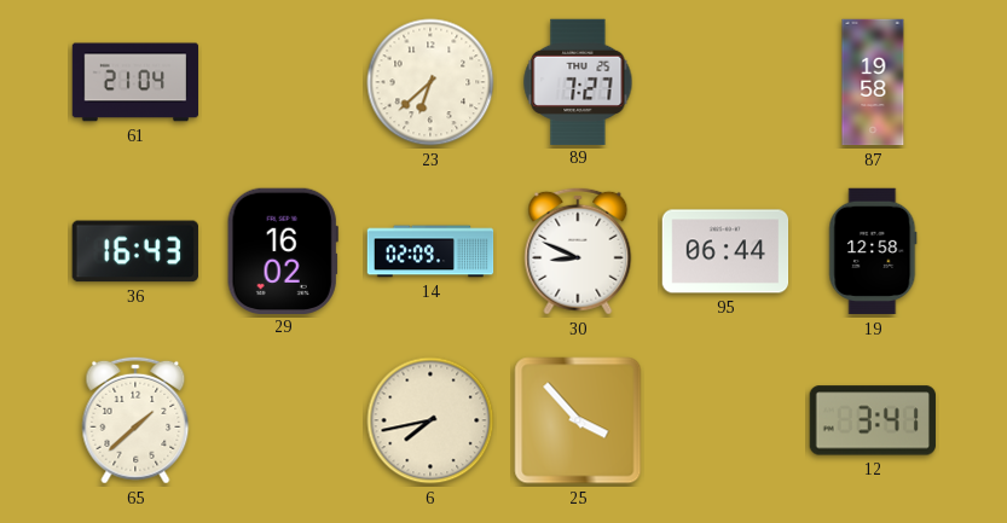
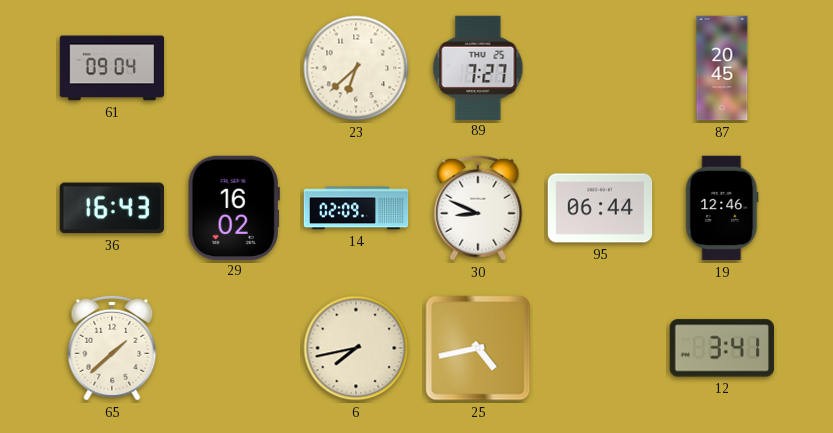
61: 21:04 -> 09:04 (112, 68)
87: 19:58 -> 20:45 (722, 68)
19: 12:58 -> 12:46 (722, 208)
25: 3:53 -> 4:43 (478, 348)
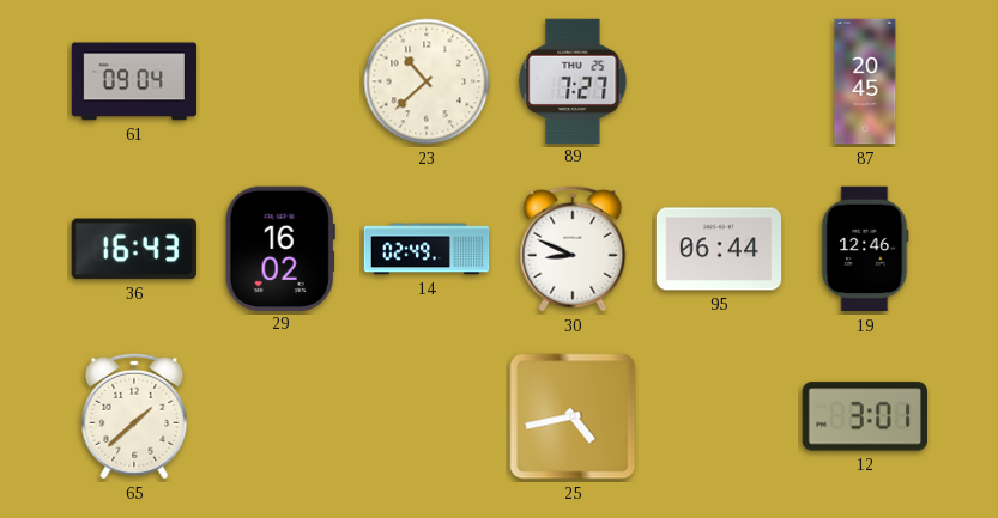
23: 6:38 -> 10:38 (427, 81)
14: 02:09 -> 02:49 (427, 249)
6: 7:43 -> none (356, 348)
12: 3:41 -> 3:01 (864, 416)
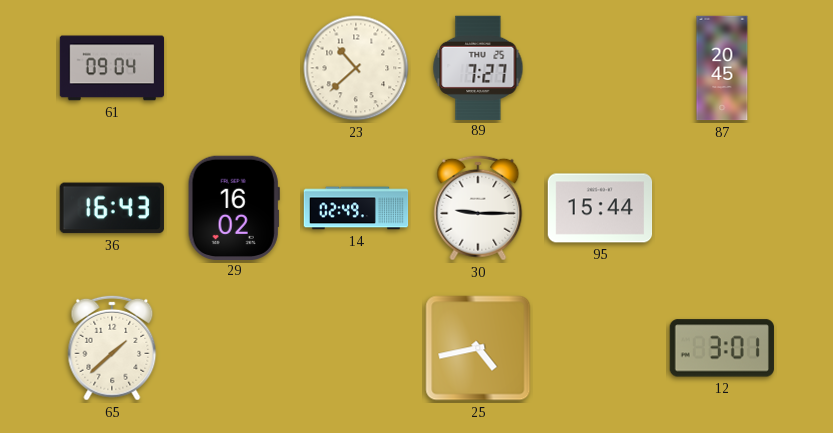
30: 8:49 -> 9:15 (478, 208)
95: 06:44 -> 15:44 (600, 208)
19: 12:46 -> none (865, 249)
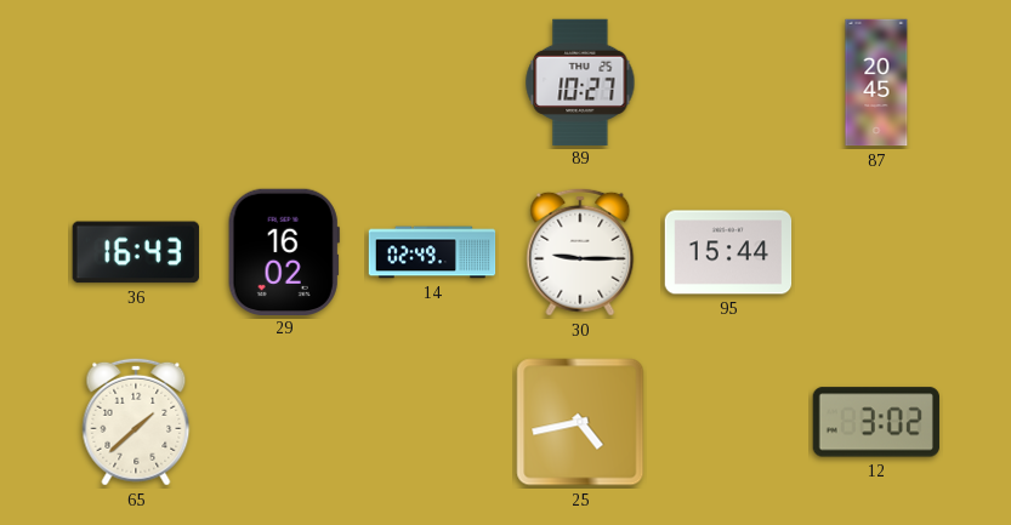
61: 09:04 -> none (112, 68)
23: 10:38 -> none (356, 68)
89: 7:27 -> 10:27 (580, 81)
12: 3:01 -> 3:02 (875, 422)
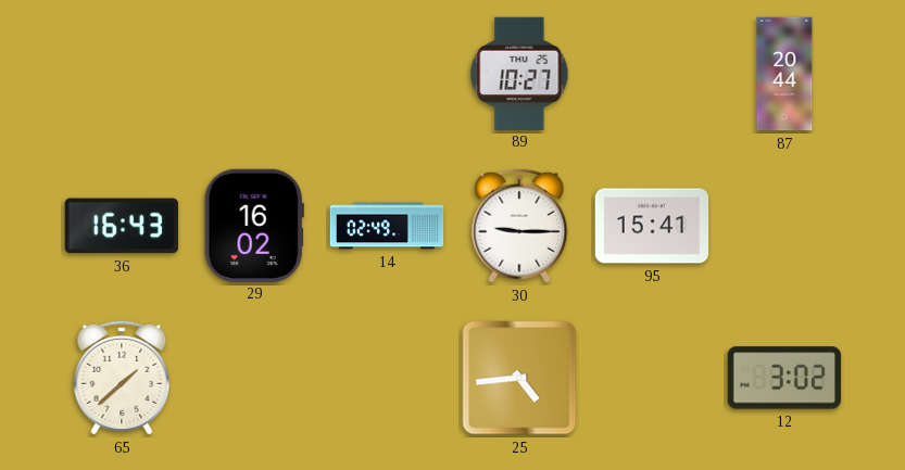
87: 20:45 -> 20:44 (784, 74)
95: 15:44 -> 15:41 (652, 226)
25: 4:43 -> 4:44 (519, 378)
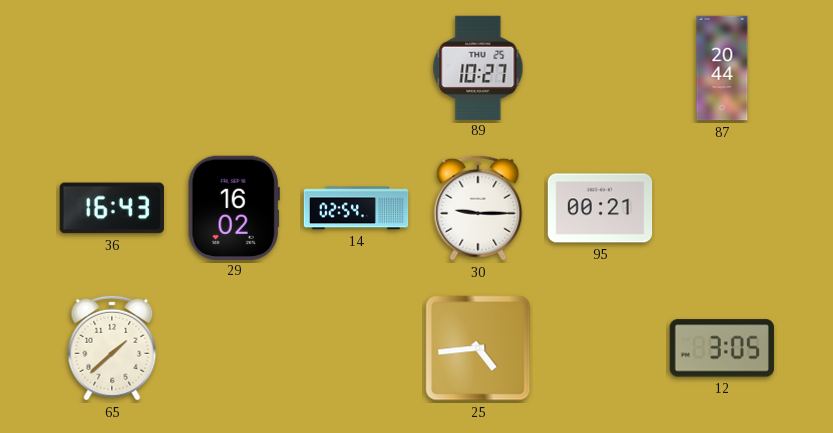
14: 02:49 -> 02:54 (356, 208)
95: 15:41 -> 00:21 (600, 208)
12: 3:02 -> 3:05 (721, 348)
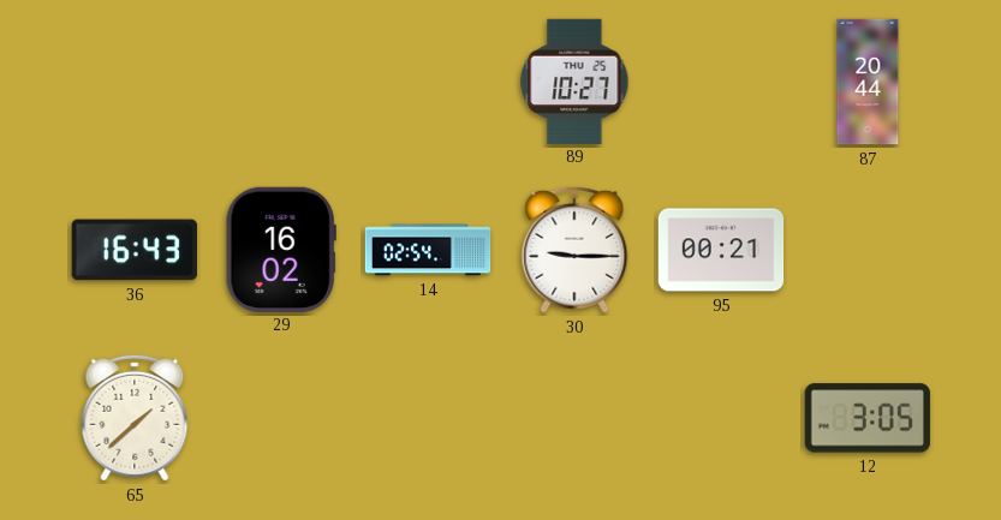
25: 4:44 -> none (478, 348)
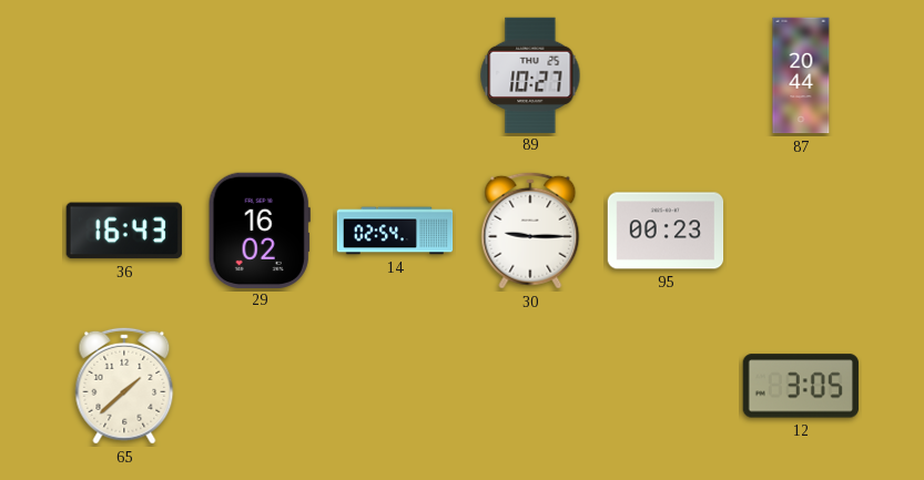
95: 00:21 -> 00:23 (666, 231)
